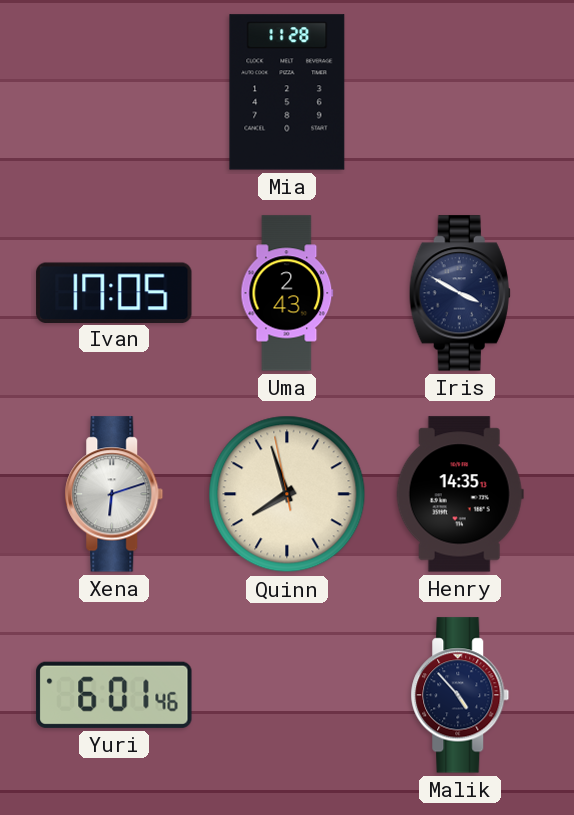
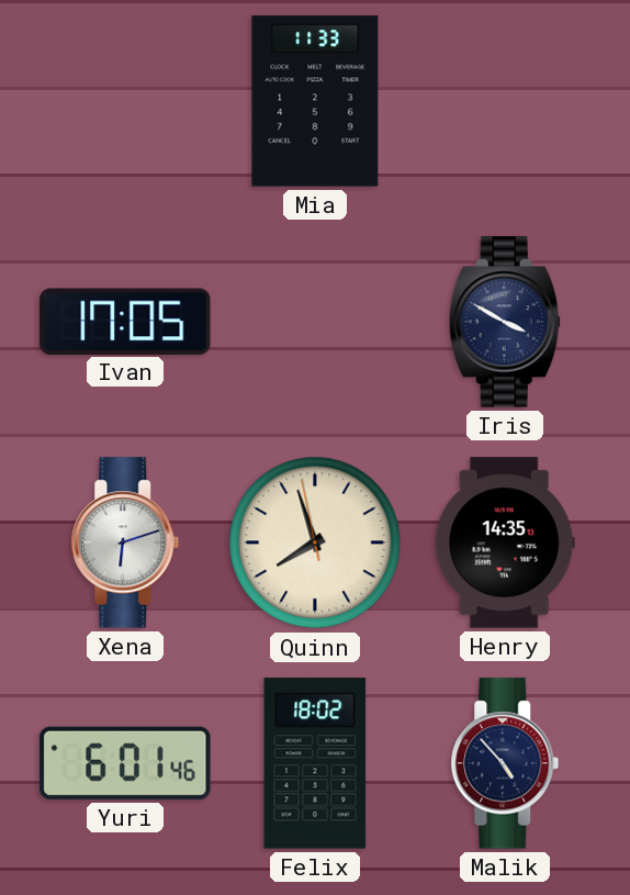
Mia: 11:28 -> 11:33 (315, 101)
Uma: 2:43 -> none (287, 293)
Felix: none -> 18:02 (315, 763)
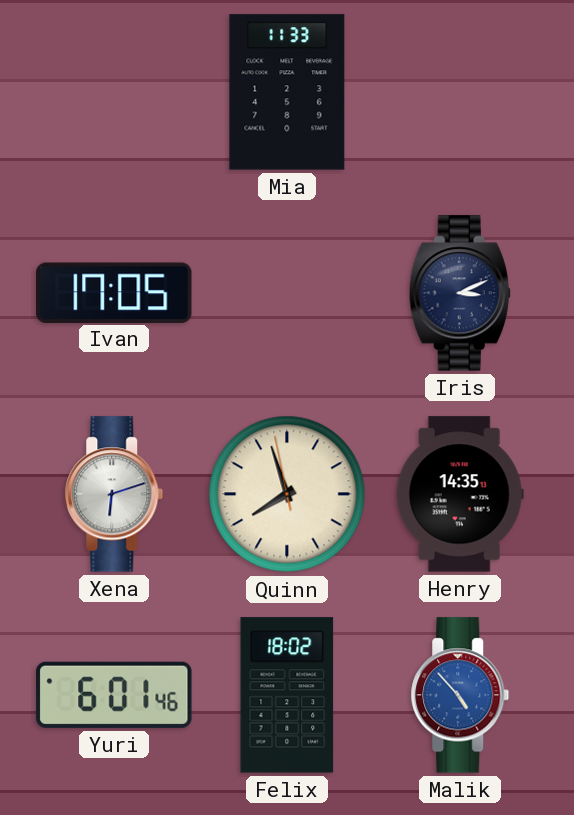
Iris: 3:50 -> 3:11 (460, 293)
Malik dial: navy -> blue (460, 695)
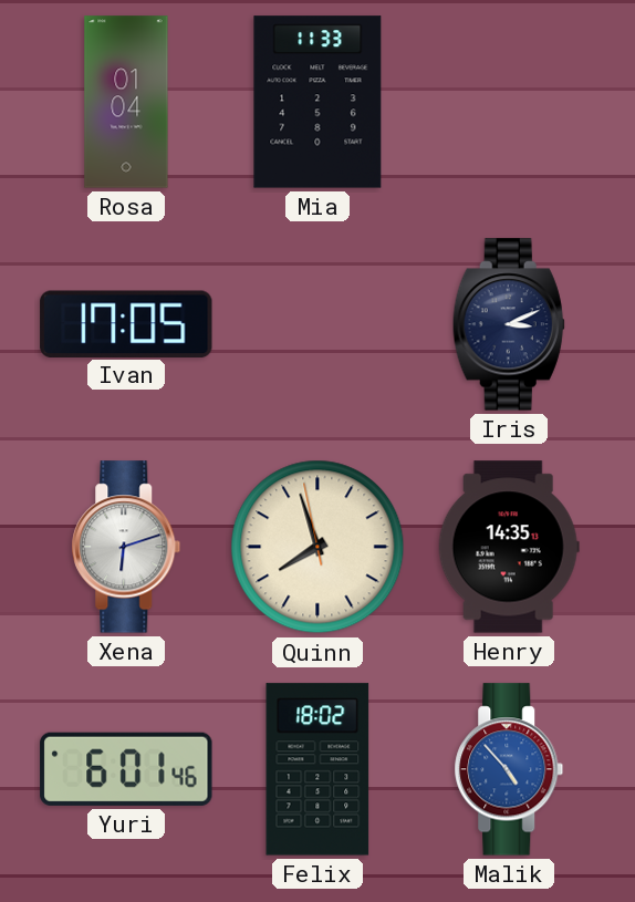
Rosa: none -> 01:04 (126, 102)
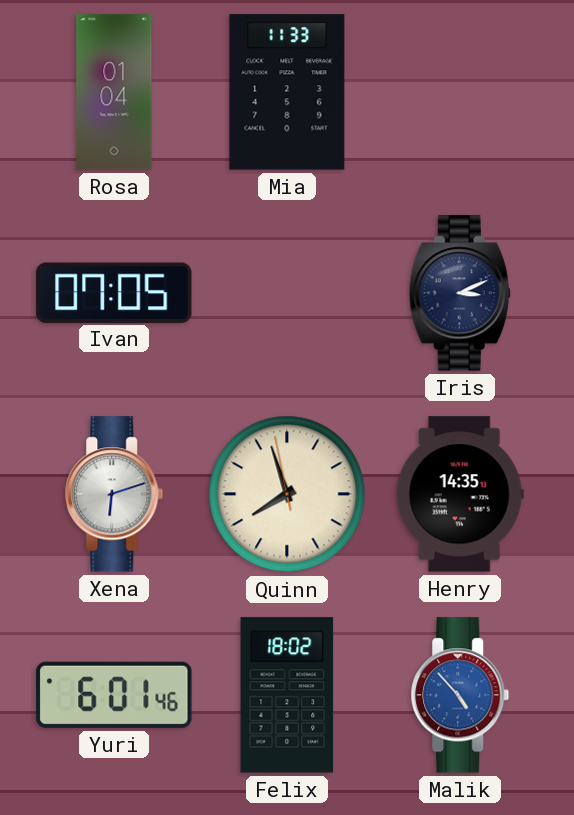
Ivan: 17:05 -> 07:05 (114, 292)
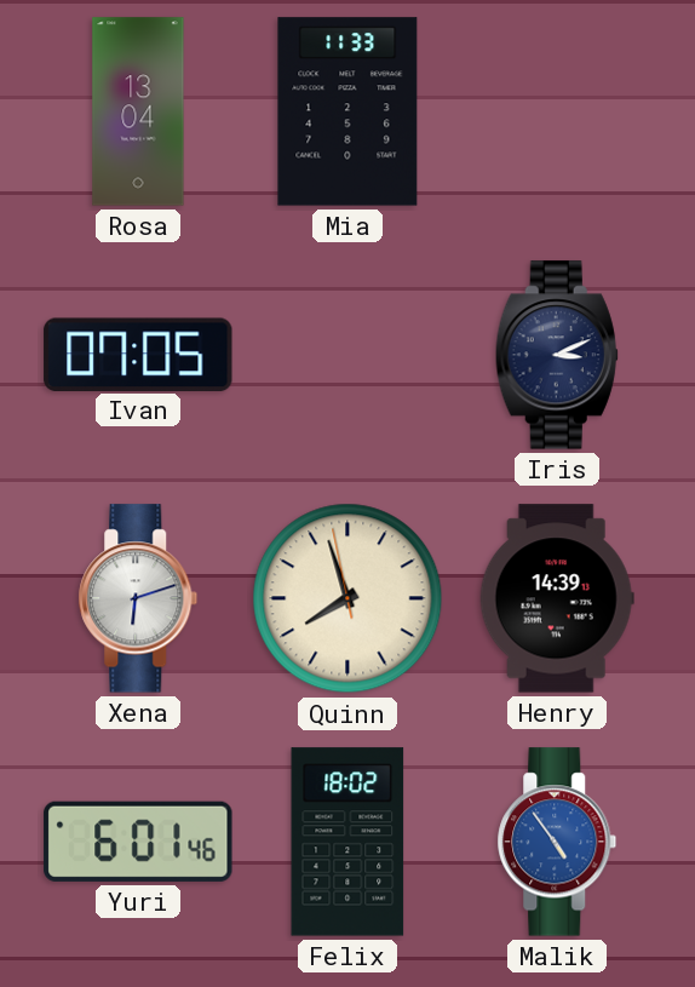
Rosa: 01:04 -> 13:04 (138, 111)
Henry: 14:35 -> 14:39 (557, 598)
Malik: 4:53 -> 4:54 (557, 842)
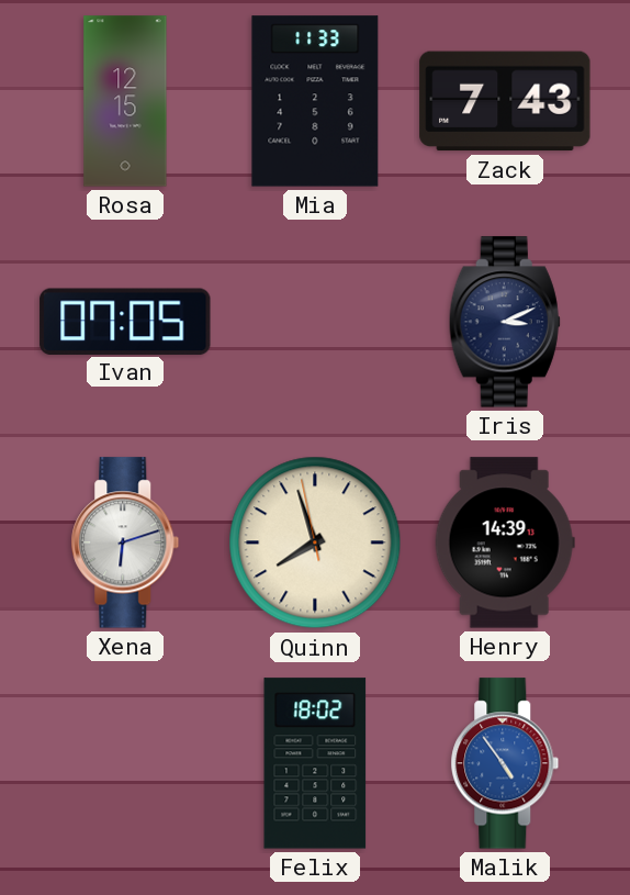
Rosa: 13:04 -> 12:15 (125, 101)
Zack: none -> 7:43 (505, 101)
Yuri: 6:01 -> none (138, 842)
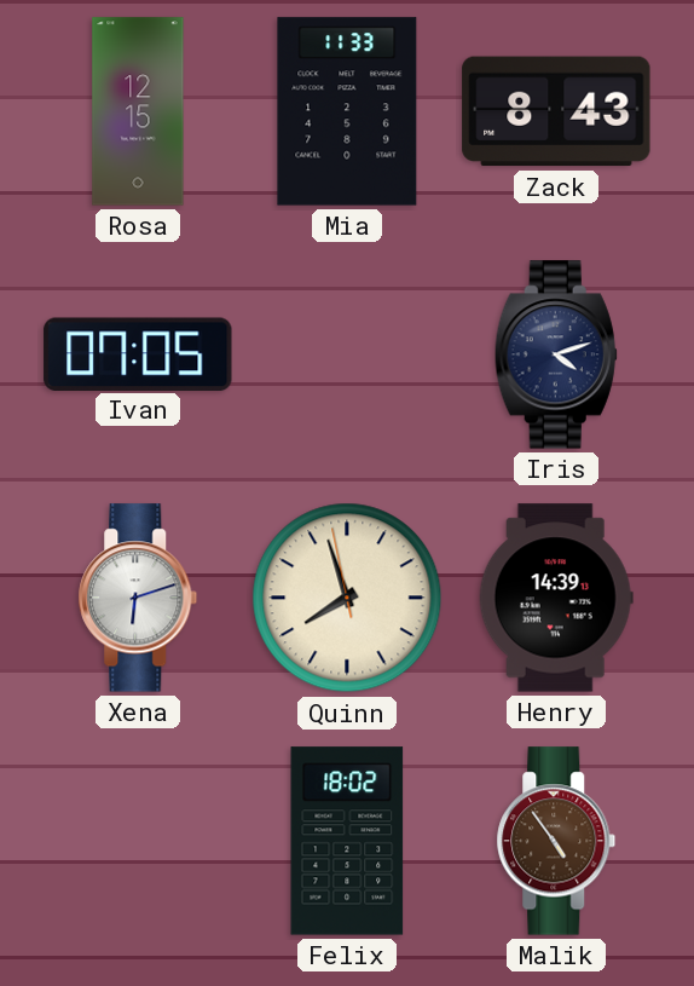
Zack: 7:43 -> 8:43 (556, 111)
Iris: 3:11 -> 4:12 (556, 354)
Malik dial: blue -> brown (556, 841)
